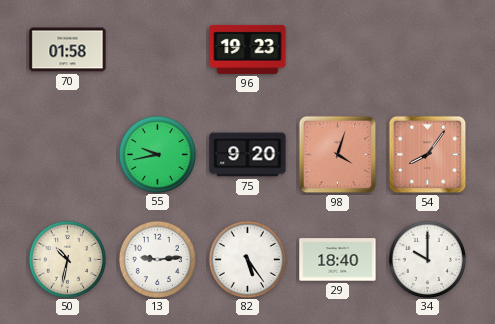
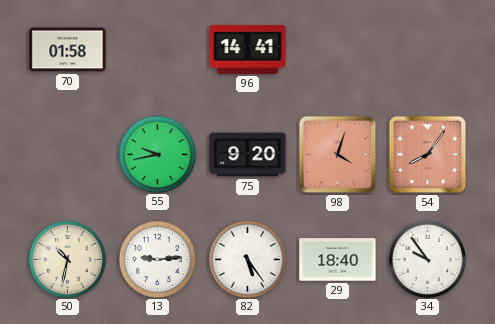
96: 19:23 -> 14:41 (248, 49)
34: 10:00 -> 9:54 (427, 259)
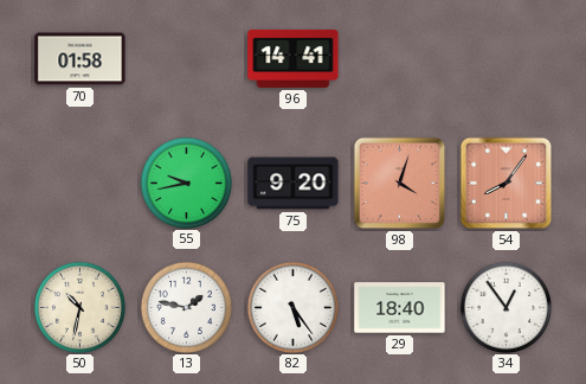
13: 9:14 -> 1:47 (186, 307)
34: 9:54 -> 12:54 (505, 307)
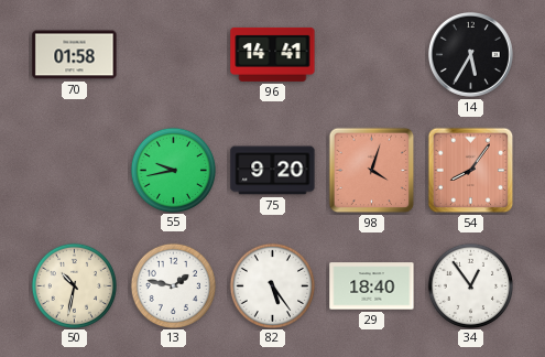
14: none -> 5:35 (470, 54)
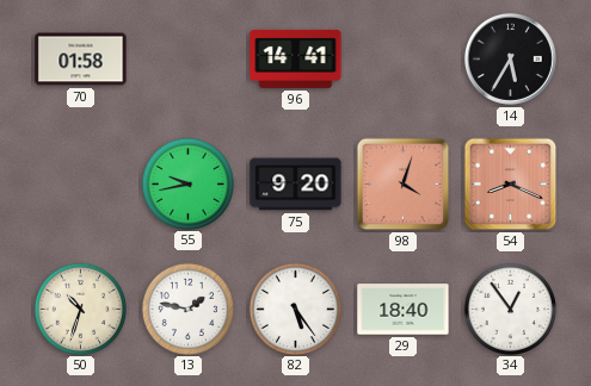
54: 8:06 -> 8:19 (511, 185)
50: 10:32 -> 10:33 (80, 309)
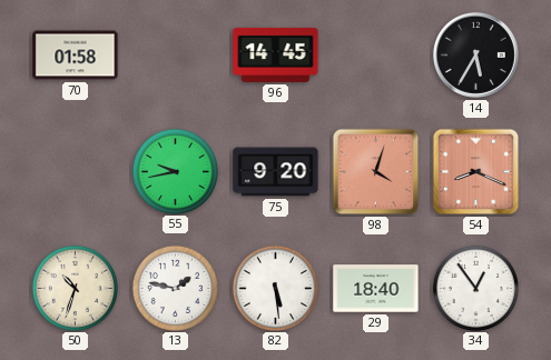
96: 14:41 -> 14:45 (276, 54)
82: 5:24 -> 5:29 (275, 288)
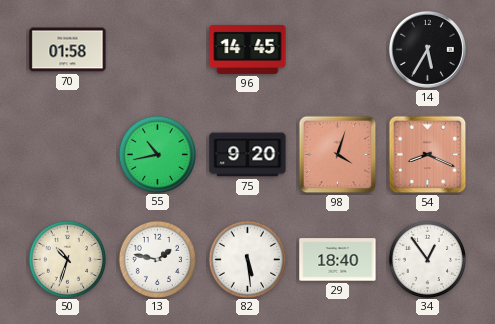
55: 9:43 -> 10:43 (157, 154)
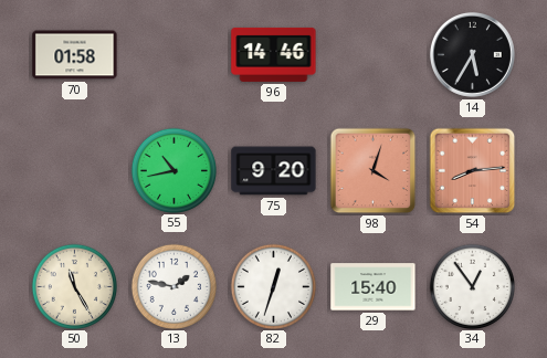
96: 14:45 -> 14:46 (274, 54)
54: 8:19 -> 8:14 (473, 171)
50: 10:33 -> 11:25 (74, 286)
82: 5:29 -> 12:33 (273, 286)
29: 18:40 -> 15:40 (374, 287)
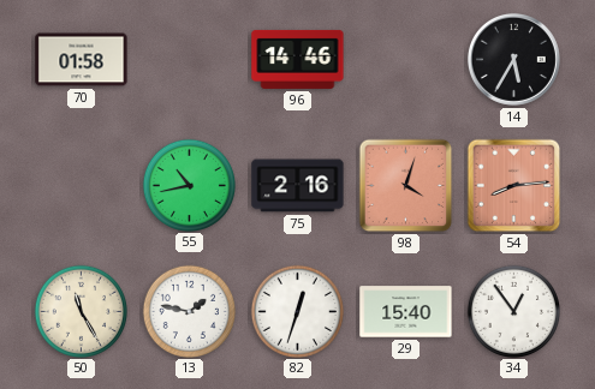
75: 9:20 -> 2:16 (298, 186)
